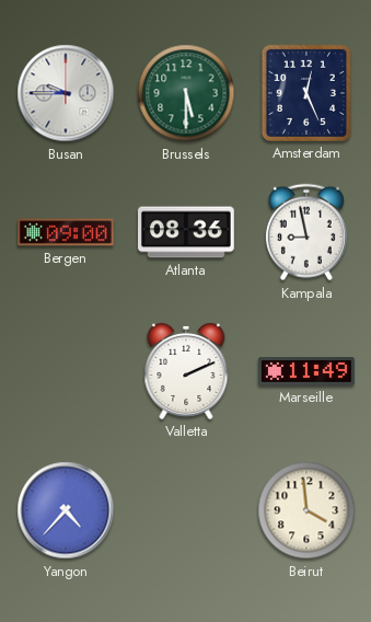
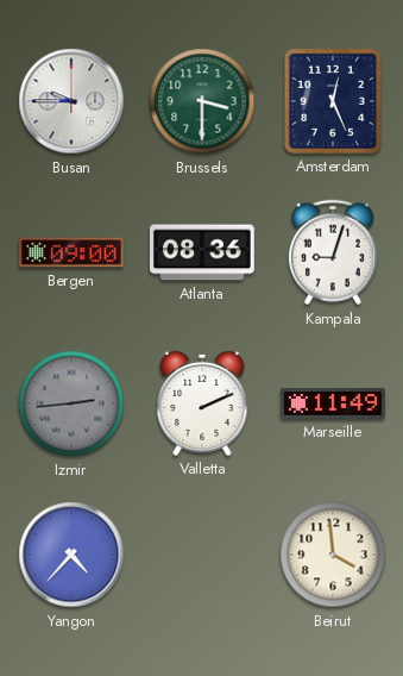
Brussels: 5:30 -> 3:30 (202, 101)
Kampala: 8:58 -> 9:03 (333, 252)
Izmir: none -> 2:44 (71, 403)
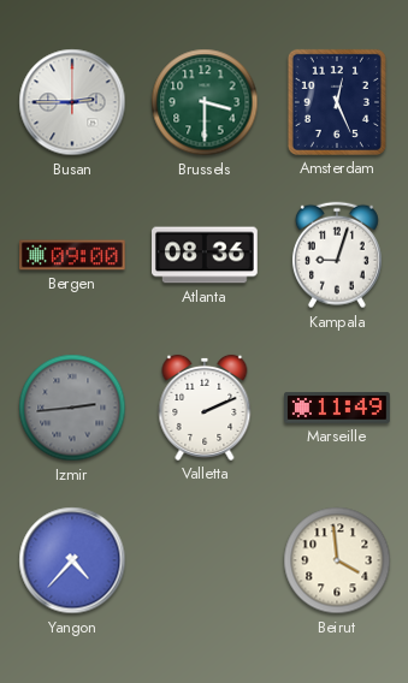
Busan: 9:45 -> 2:45 (72, 102)
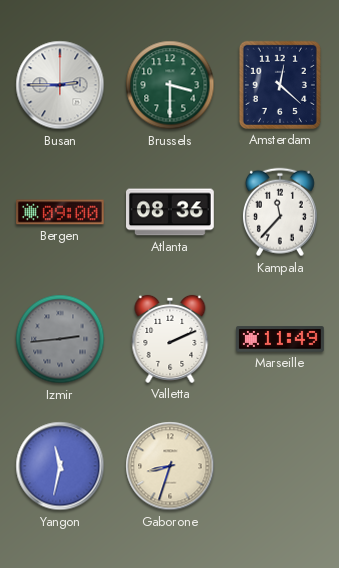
Amsterdam: 12:26 -> 12:22 (280, 85)
Kampala: 9:03 -> 11:37 (280, 212)
Yangon: 4:37 -> 11:32 (60, 466)
Gaborone: none -> 8:33 (170, 466)
Beirut: 3:59 -> none (337, 560)
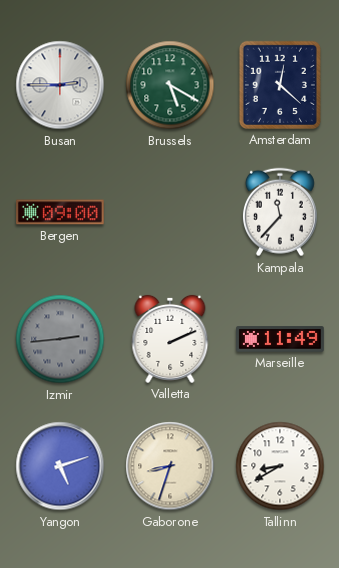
Brussels: 3:30 -> 5:20 (170, 85)
Atlanta: 08:36 -> none (171, 212)
Yangon: 11:32 -> 5:12 (60, 466)
Tallinn: none -> 8:40 (280, 466)
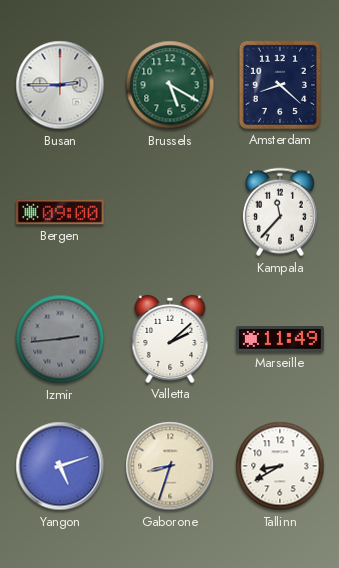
Amsterdam: 12:22 -> 8:22 (280, 85)
Valletta: 2:11 -> 2:08 (170, 339)
